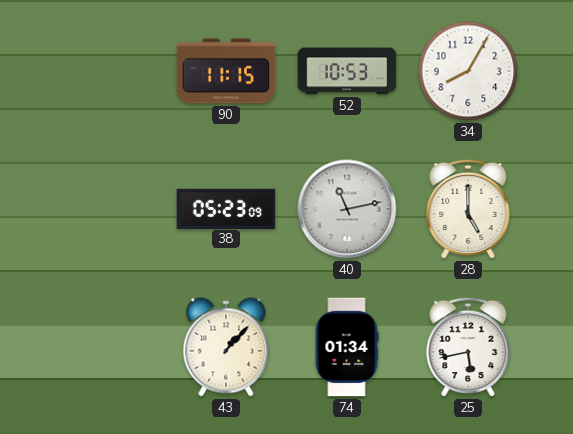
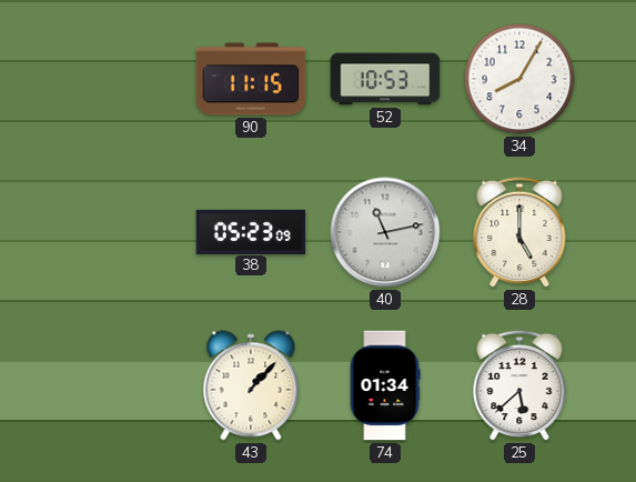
25: 5:43 -> 5:38 (519, 385)
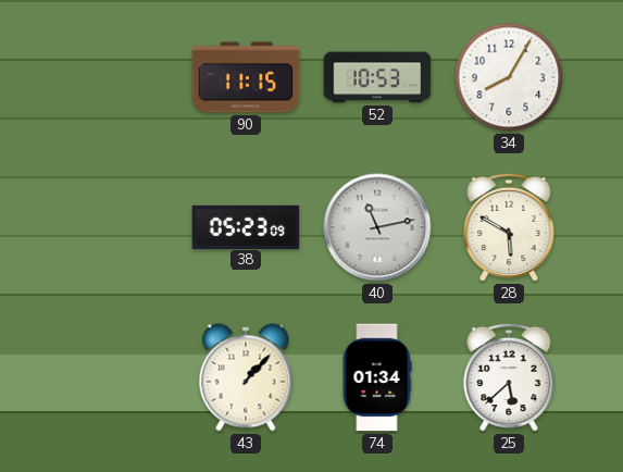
28: 5:00 -> 5:50 (509, 227)
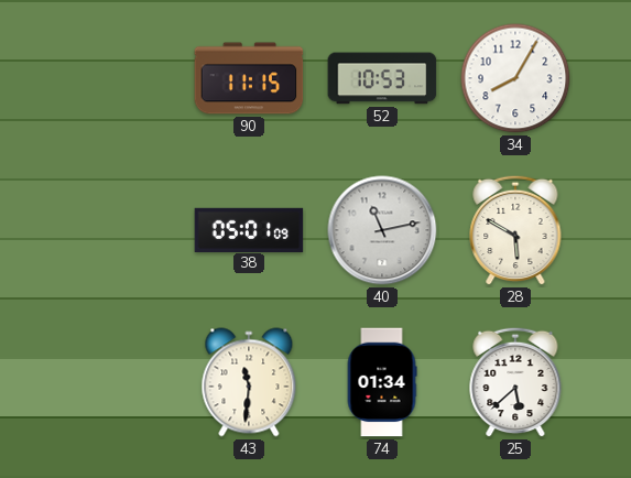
38: 05:23 -> 05:01 (249, 229)
43: 1:07 -> 11:31 (249, 382)
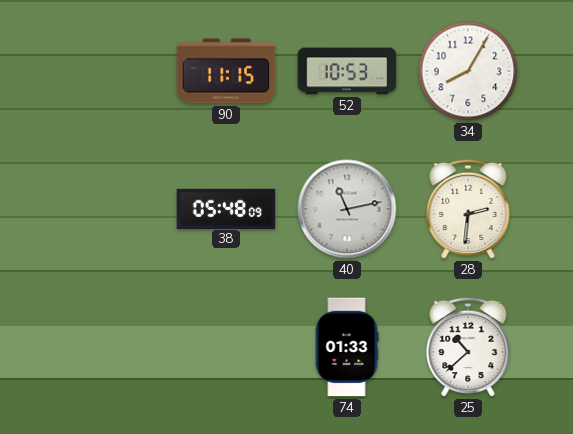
38: 05:01 -> 05:48 (226, 208)
28: 5:50 -> 2:31 (468, 209)
43: 11:31 -> none (249, 382)
74: 01:34 -> 01:33 (347, 347)
25: 5:38 -> 10:38 (468, 347)
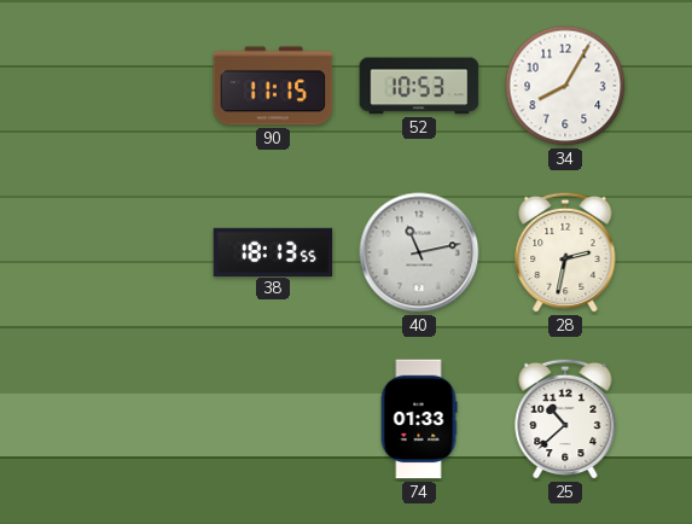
38: 05:48 -> 18:13 (273, 251)
28: 2:31 -> 2:32 (565, 252)
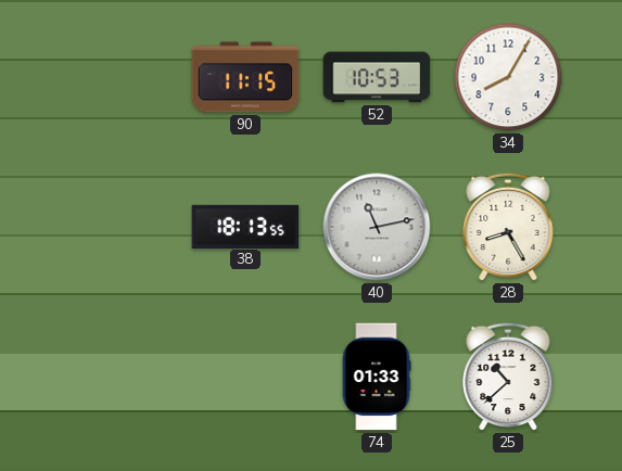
28: 2:32 -> 8:25 (508, 227)
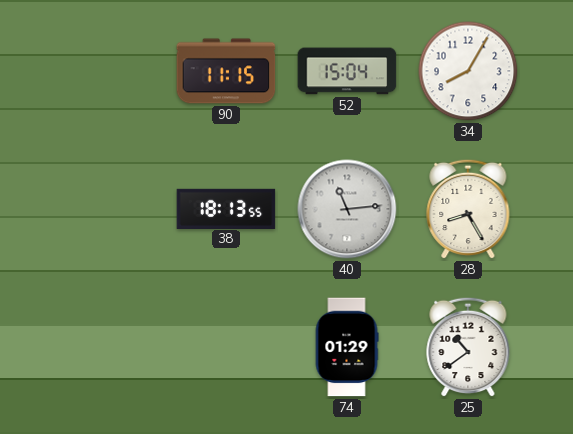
52: 10:53 -> 15:04 (347, 71)
40: 11:13 -> 11:14 (347, 209)
74: 01:33 -> 01:29 (347, 347)
25: 10:38 -> 10:39 (468, 347)
